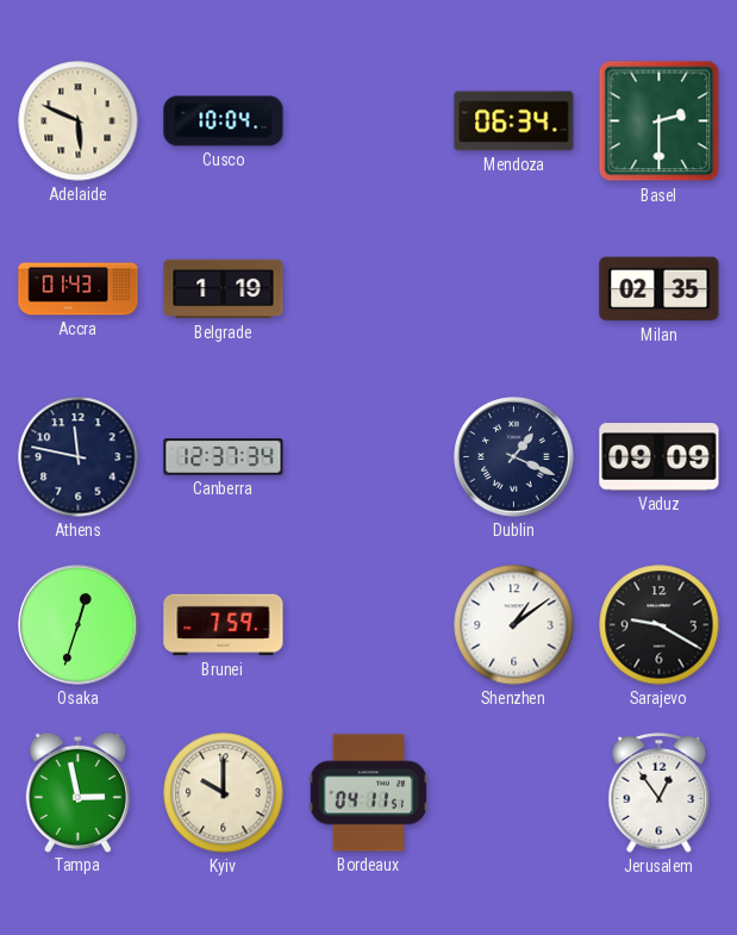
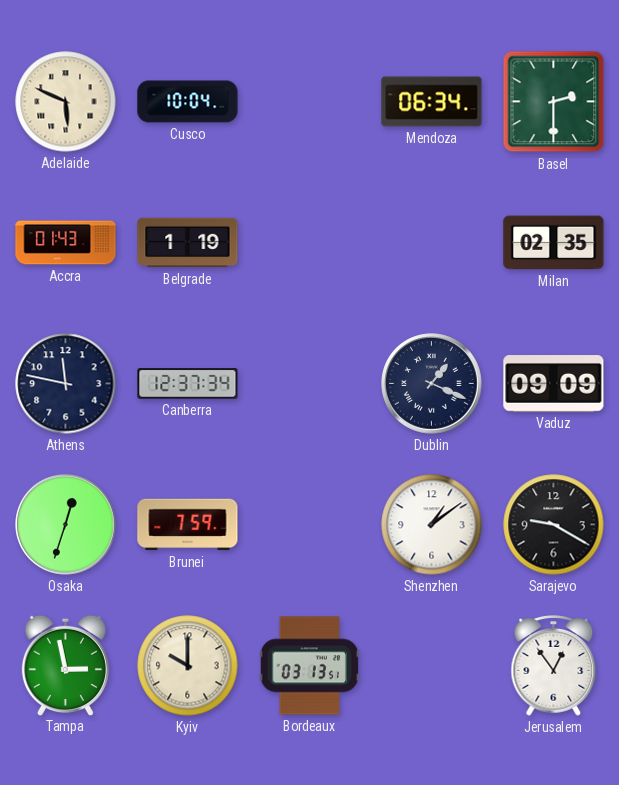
Bordeaux: 04:11 -> 03:13 (309, 666)
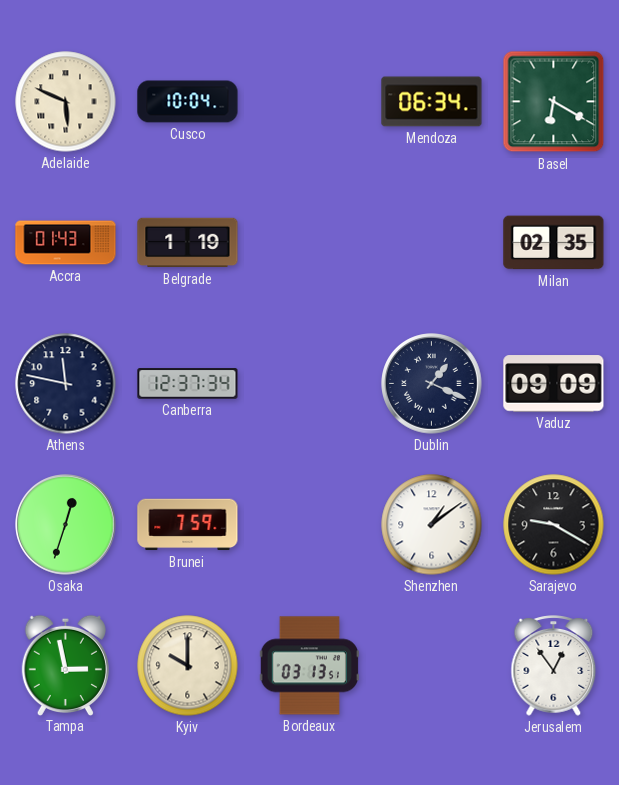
Basel: 2:30 -> 6:20 (554, 102)
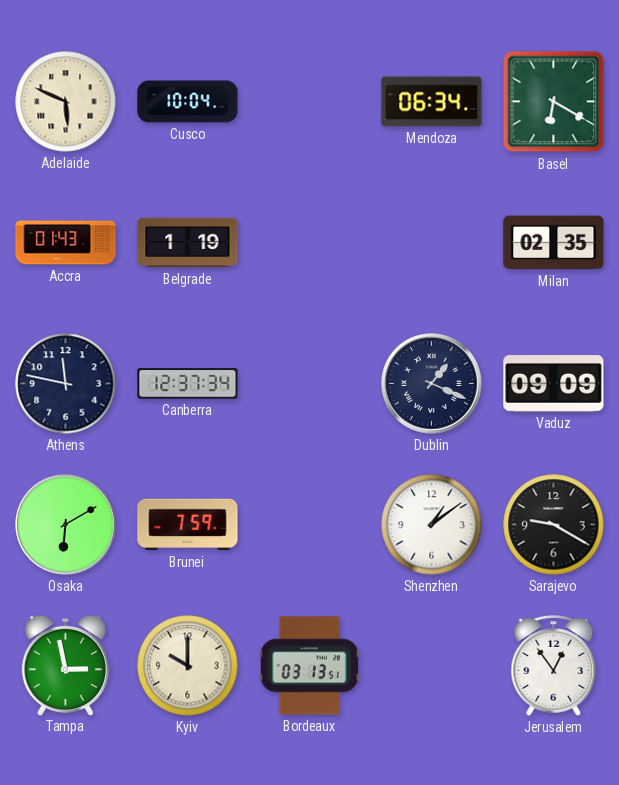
Osaka: 12:33 -> 6:10 (66, 525)
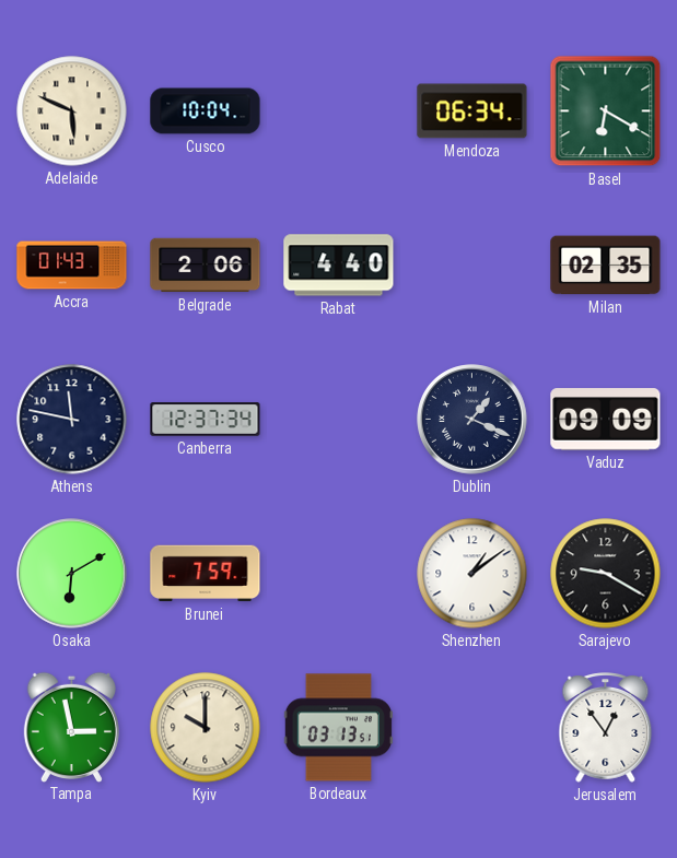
Belgrade: 1:19 -> 2:06 (206, 266)
Rabat: none -> 4:40 (339, 266)
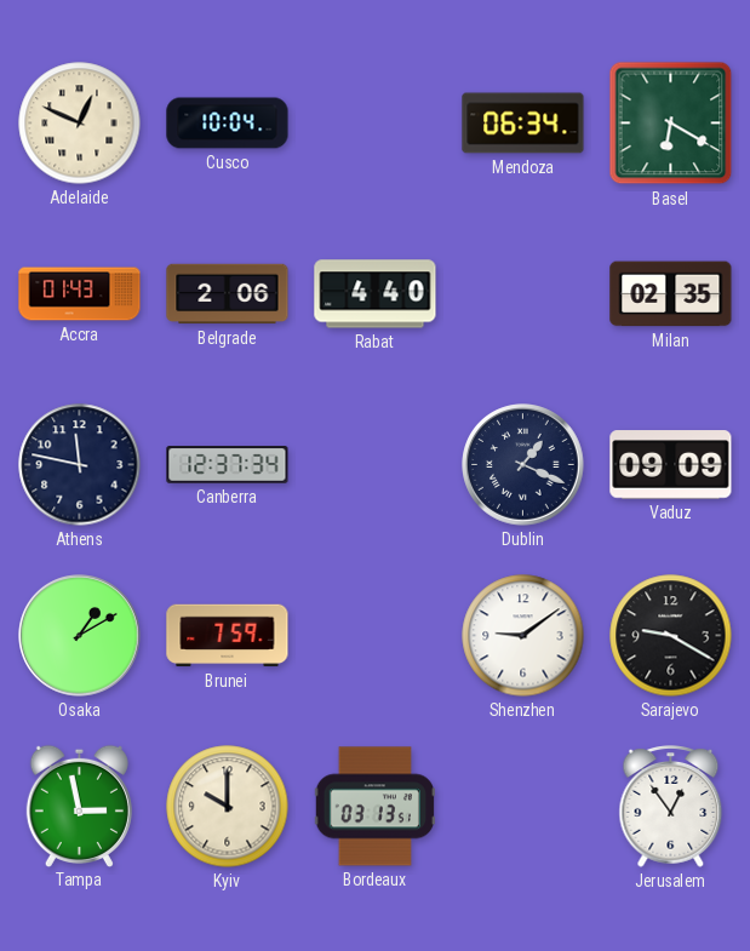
Adelaide: 5:49 -> 12:49 (80, 124)
Osaka: 6:10 -> 1:10 (80, 636)
Shenzhen: 1:09 -> 9:09 (523, 636)
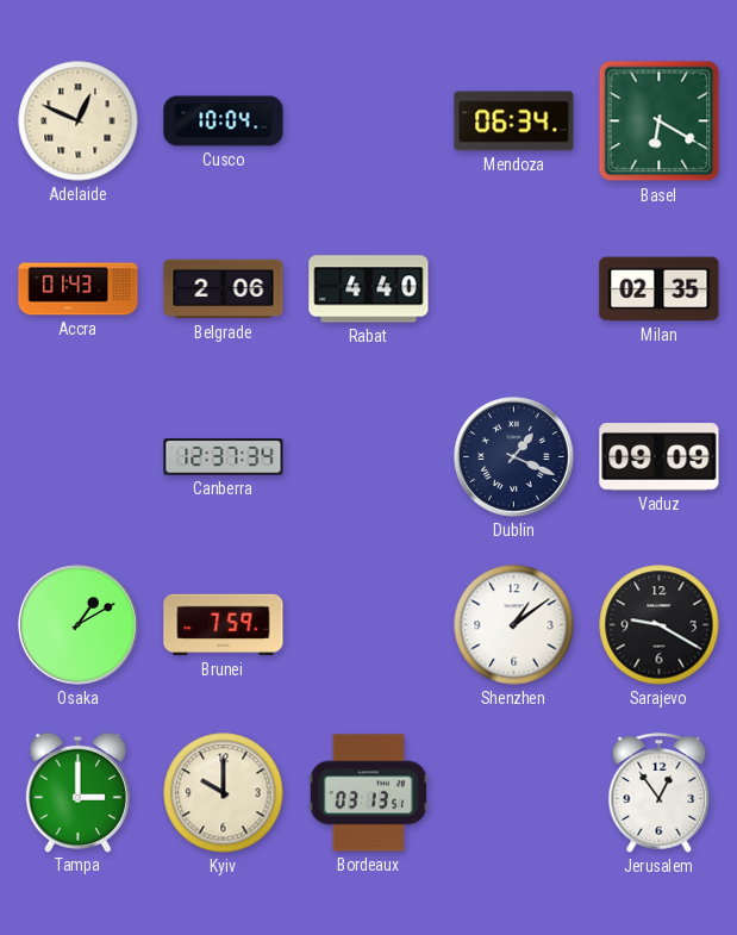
Athens: 11:47 -> none (80, 465)
Shenzhen: 9:09 -> 1:09 (514, 625)
Tampa: 2:58 -> 3:00 (77, 792)
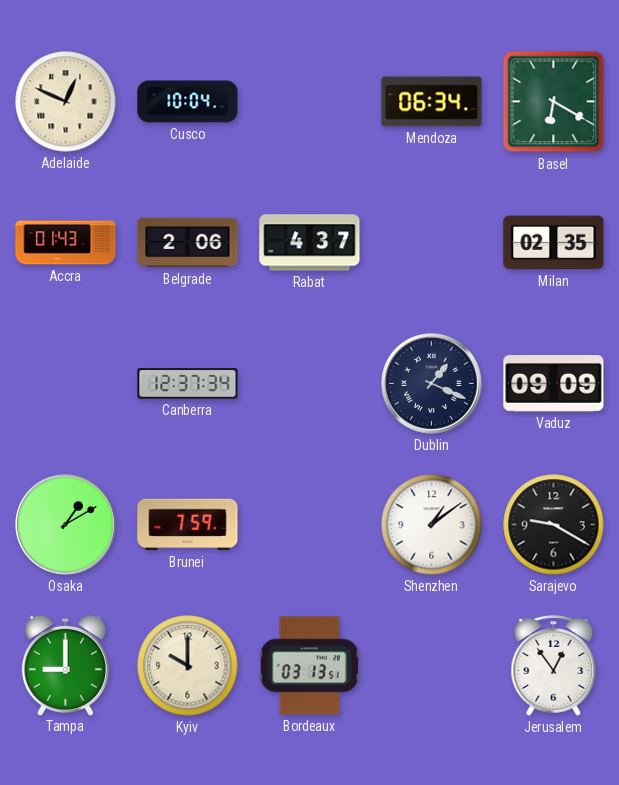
Rabat: 4:40 -> 4:37 (310, 243)
Tampa: 3:00 -> 9:00 (65, 665)
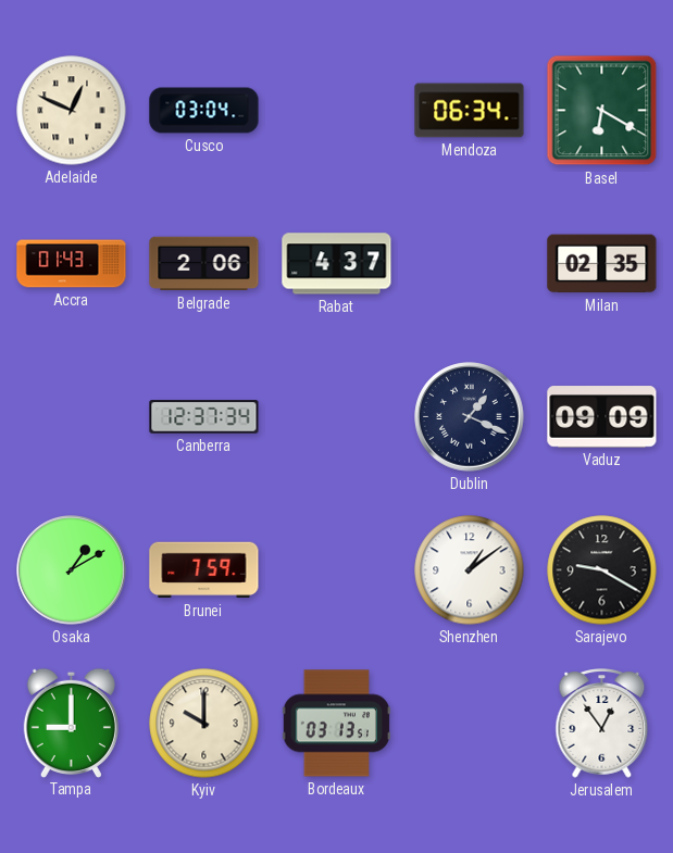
Cusco: 10:04 -> 03:04 (204, 111)
